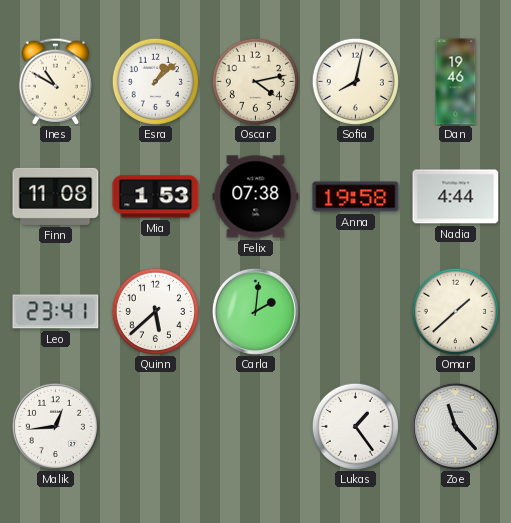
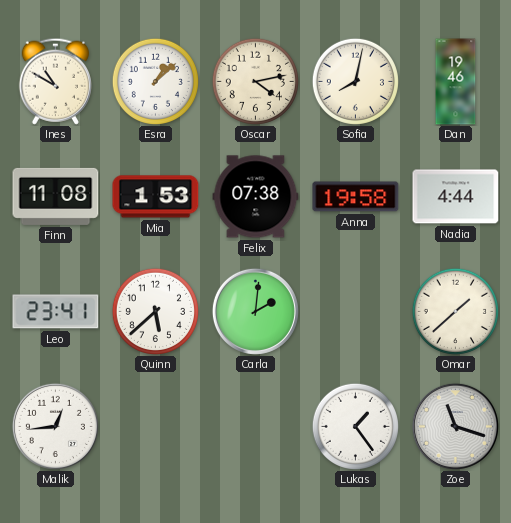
Zoe: 11:23 -> 11:18 (455, 426)
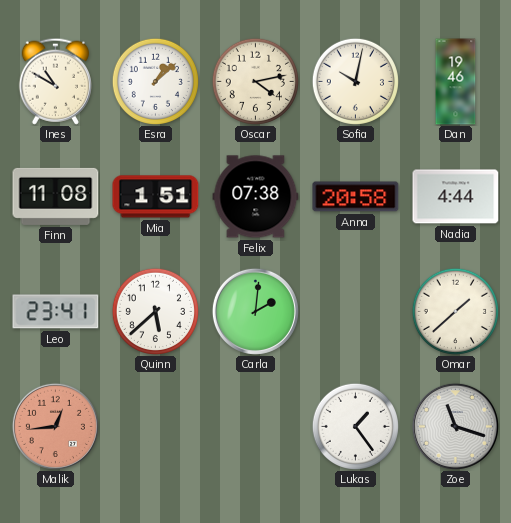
Sofia: 8:02 -> 10:02 (355, 81)
Mia: 1:53 -> 1:51 (156, 197)
Anna: 19:58 -> 20:58 (356, 197)
Malik dial: white -> salmon (55, 426)
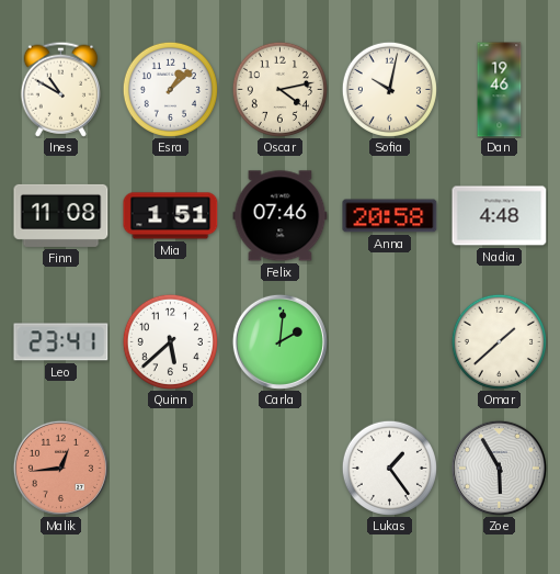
Felix: 07:38 -> 07:46 (281, 216)
Nadia: 4:44 -> 4:48 (500, 216)
Zoe: 11:18 -> 5:55 (499, 468)
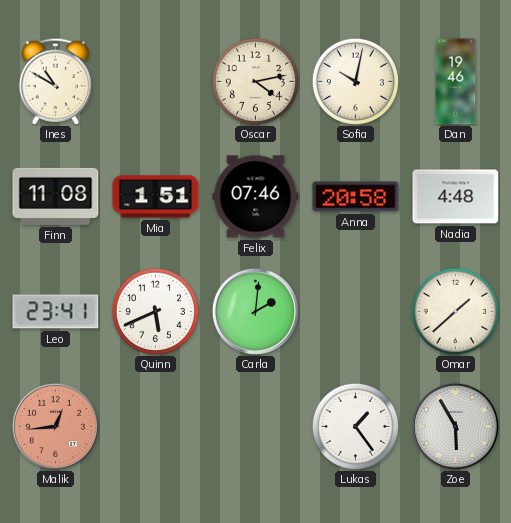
Esra: 1:08 -> none (170, 89)
Quinn: 5:38 -> 5:41 (155, 311)
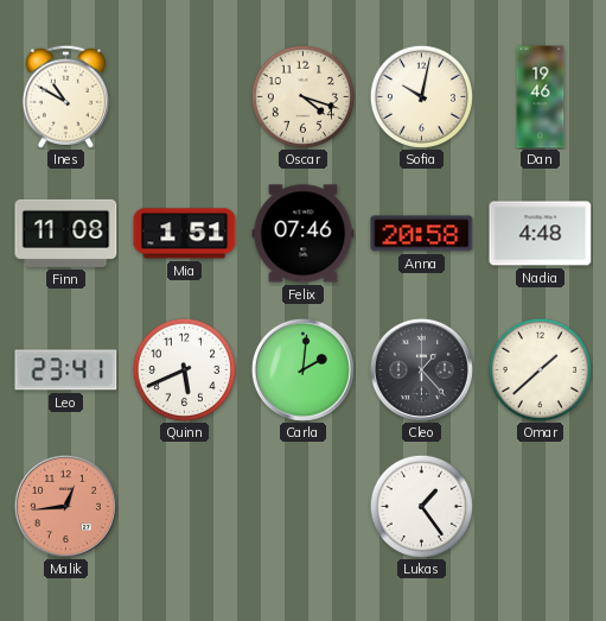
Oscar: 4:13 -> 4:18 (302, 96)
Cleo: none -> 1:23 (421, 369)
Zoe: 5:55 -> none (455, 426)
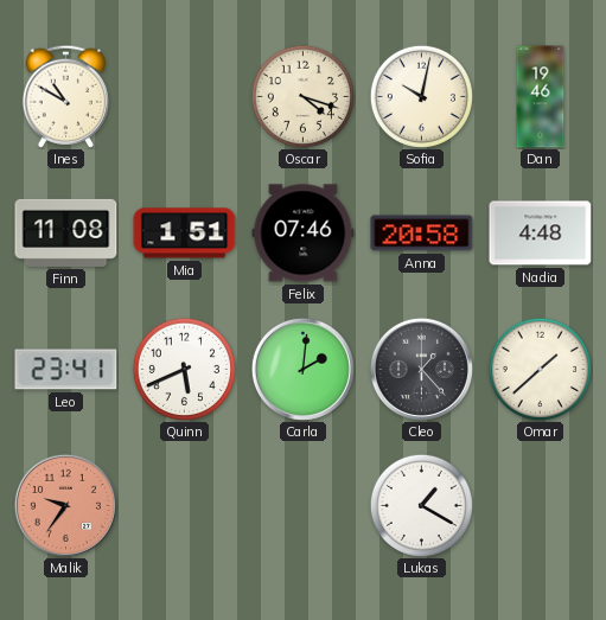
Malik: 12:44 -> 9:36 (65, 505)
Lukas: 1:24 -> 1:20 (421, 505)
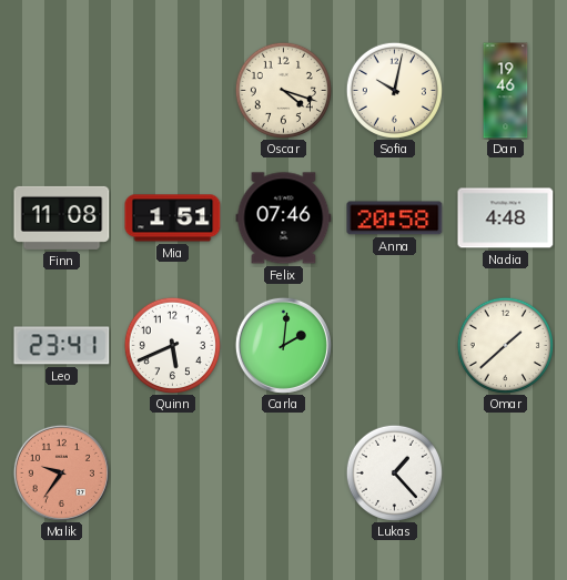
Ines: 10:50 -> none (65, 96)
Cleo: 1:23 -> none (421, 369)
Lukas: 1:20 -> 1:23 (394, 472)
